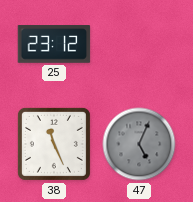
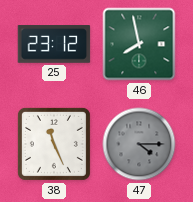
46: none -> 7:58 (139, 44)
47: 5:04 -> 4:15 (139, 144)
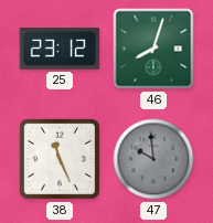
46: 7:58 -> 8:03 (153, 49)
47: 4:15 -> 9:59 (153, 159)
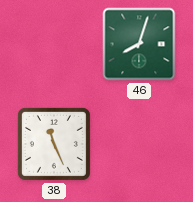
25: 23:12 -> none (60, 49)
47: 9:59 -> none (153, 159)
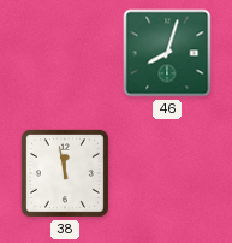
38: 11:26 -> 11:58 (65, 173)
